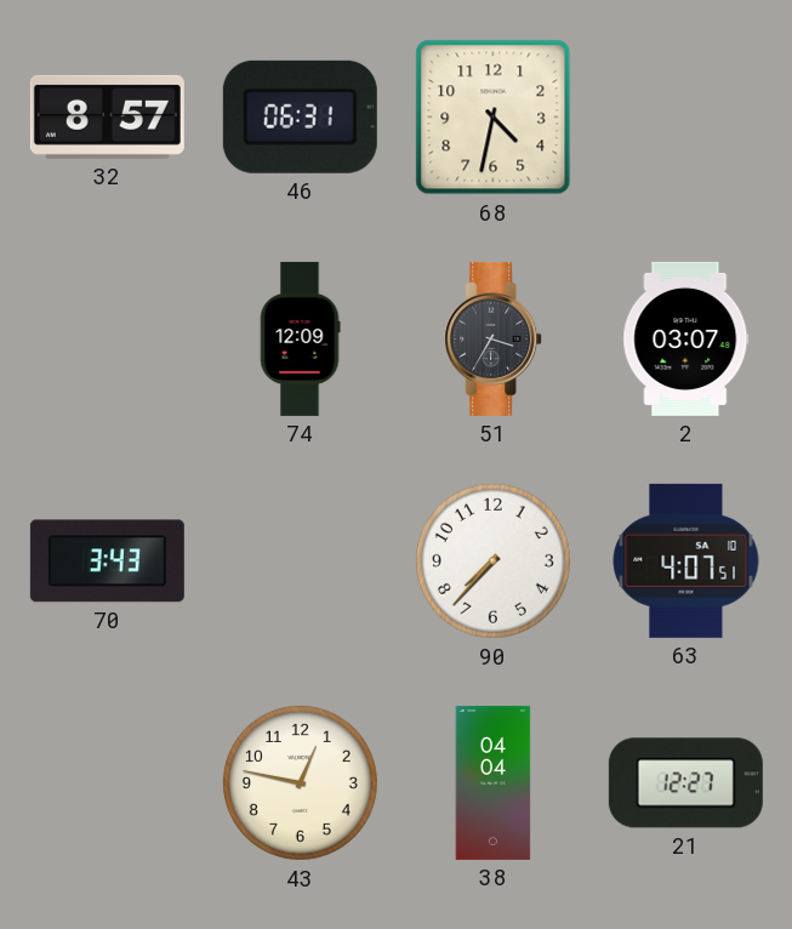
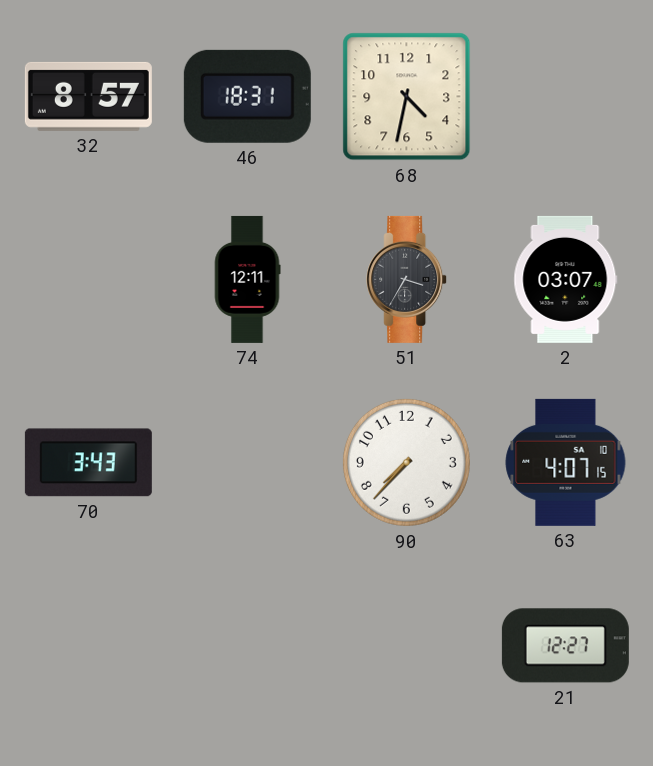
46: 06:31 -> 18:31 (247, 96)
74: 12:09 -> 12:11 (247, 279)
63: 4:07:51 -> 4:07:15 (566, 462)
43: 12:47 -> none (300, 782)
38: 04:04 -> none (494, 782)
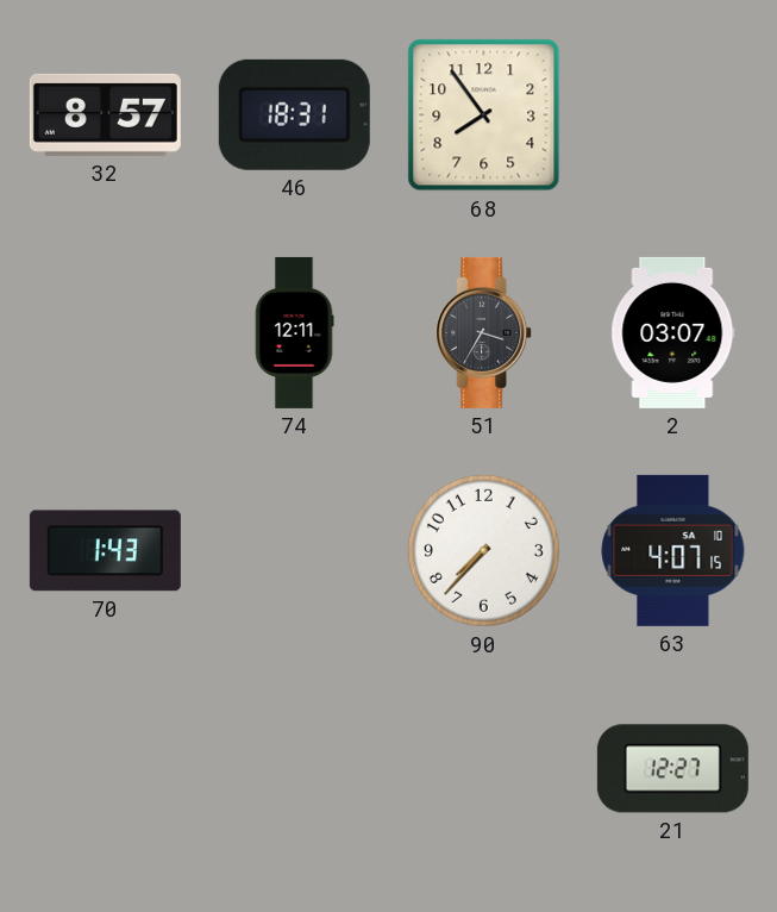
68: 4:32 -> 7:54 (484, 115)
70: 3:43 -> 1:43 (105, 551)
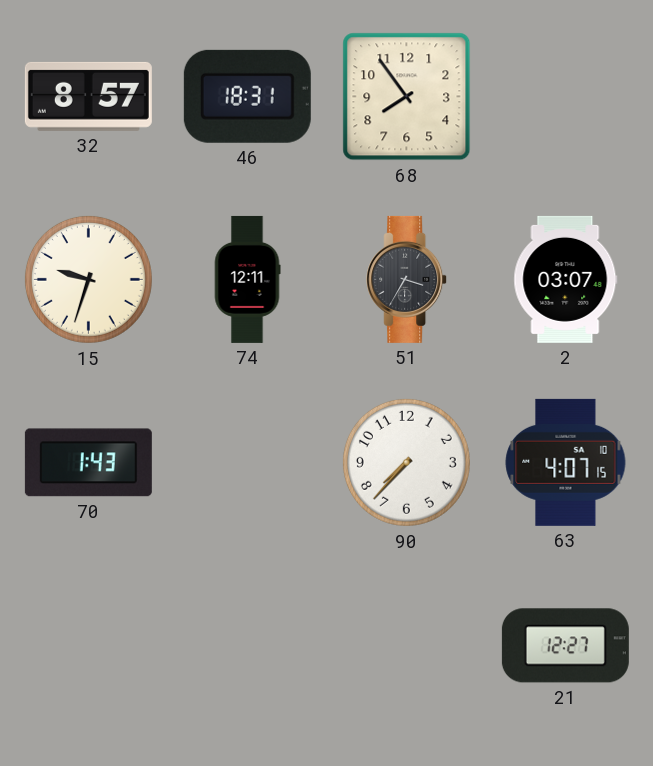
15: none -> 9:33 (88, 279)
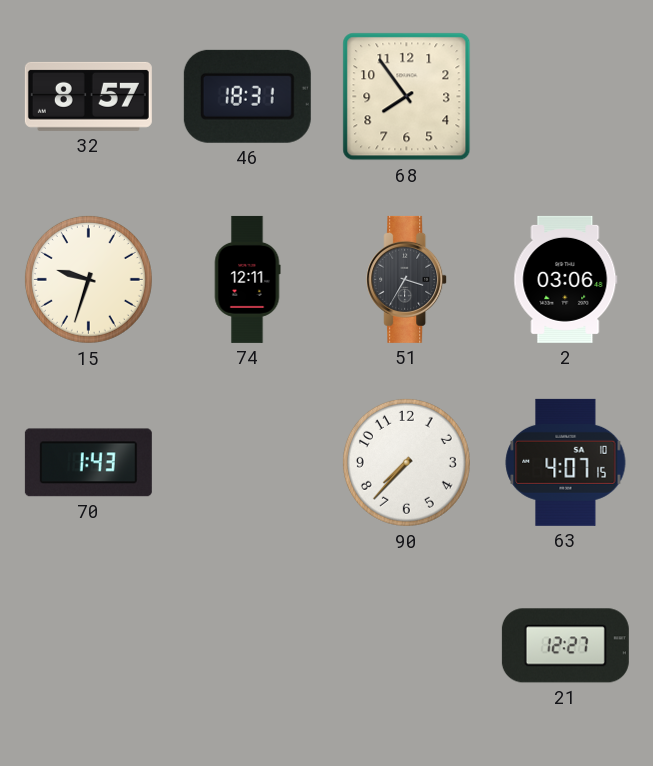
2: 03:07 -> 03:06 (566, 279)
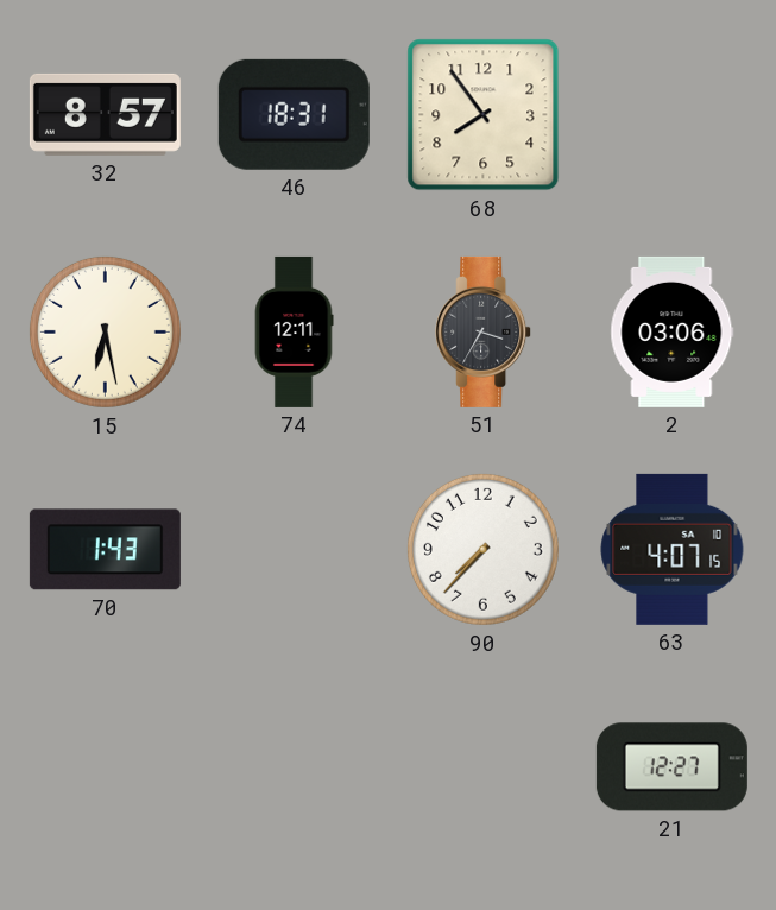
15: 9:33 -> 6:28 (105, 331)
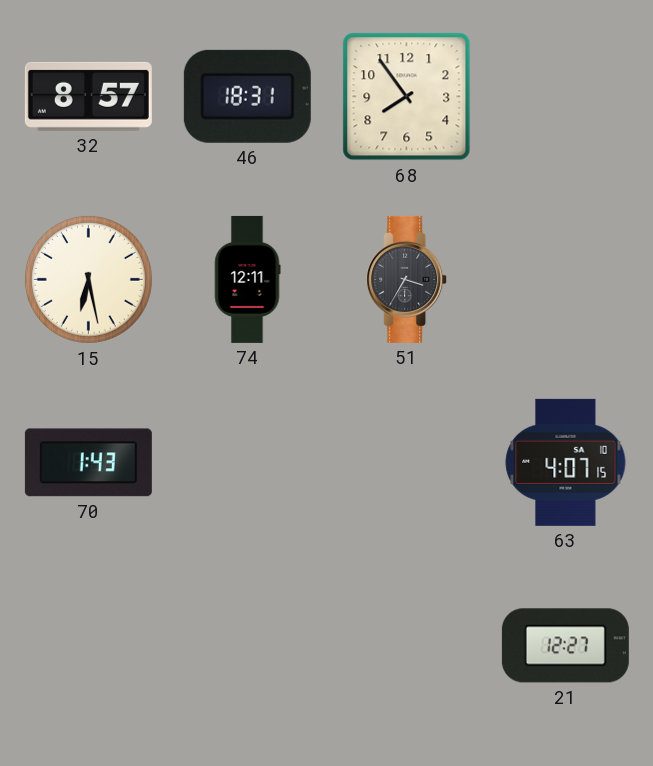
2: 03:06 -> none (673, 331)
90: 7:37 -> none (482, 549)
